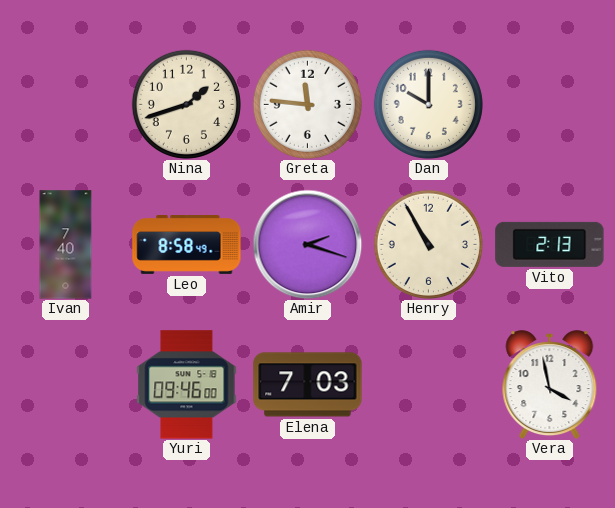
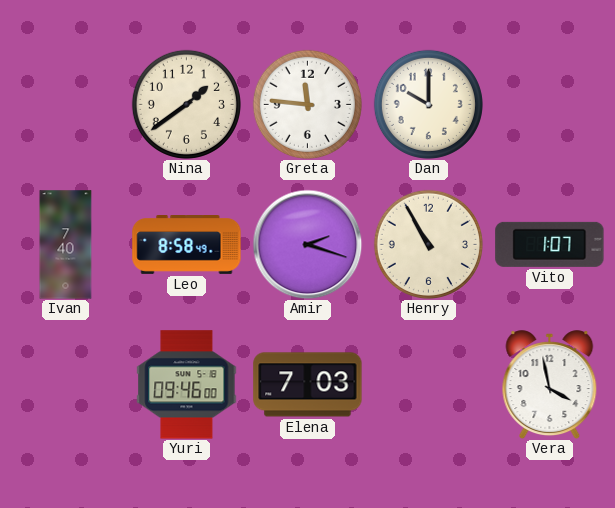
Nina: 1:42 -> 1:39 (186, 104)
Vito: 2:13 -> 1:07 (550, 244)
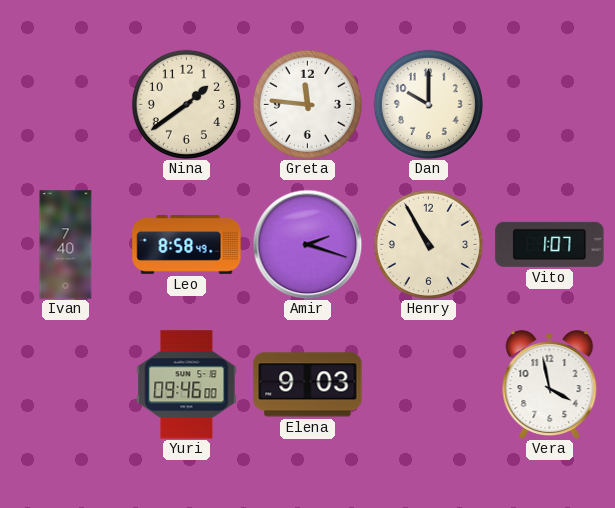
Elena: 7:03 -> 9:03 (308, 385)
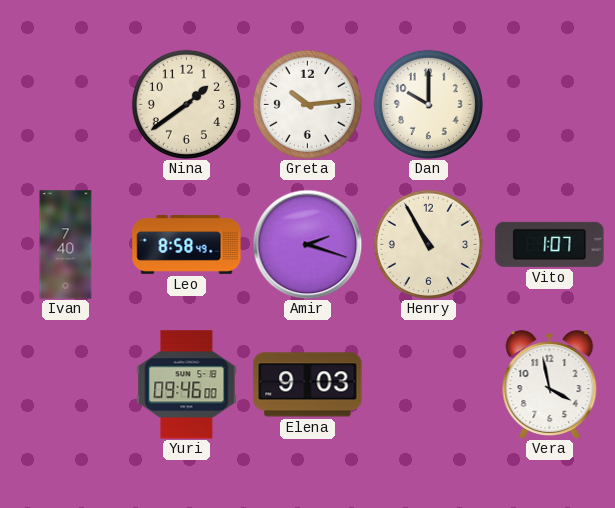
Greta: 11:46 -> 10:14 (307, 104)
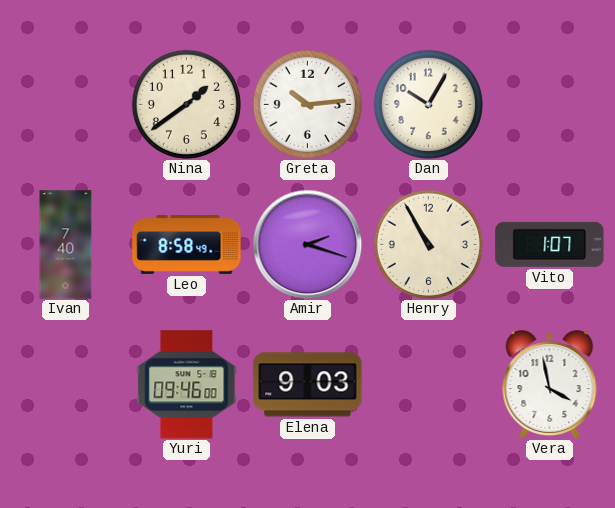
Dan: 10:00 -> 10:05 (428, 104)
